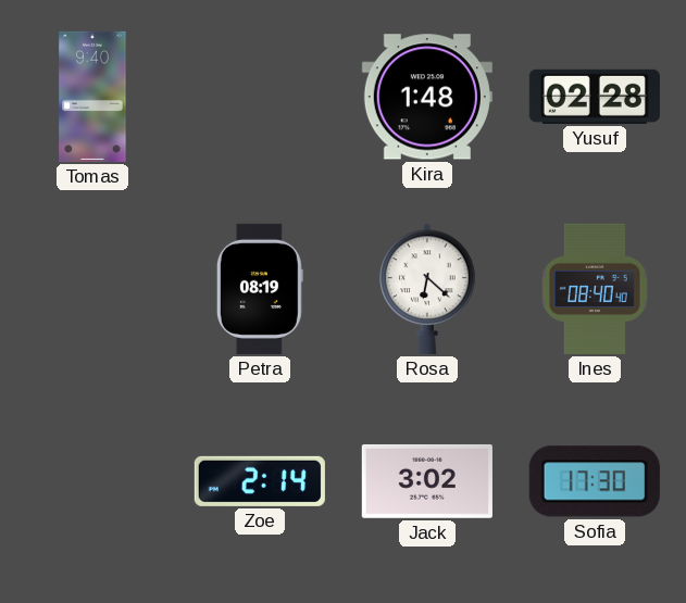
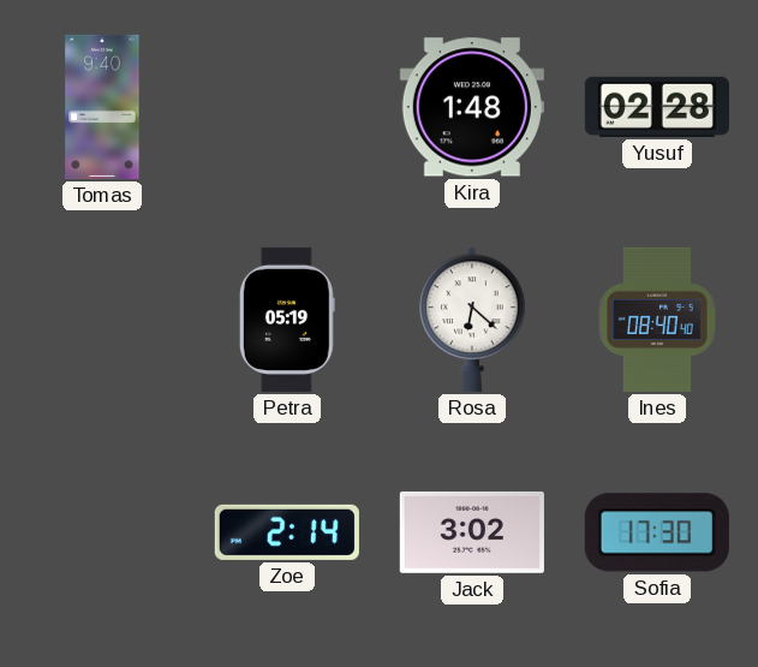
Petra: 08:19 -> 05:19 (287, 320)
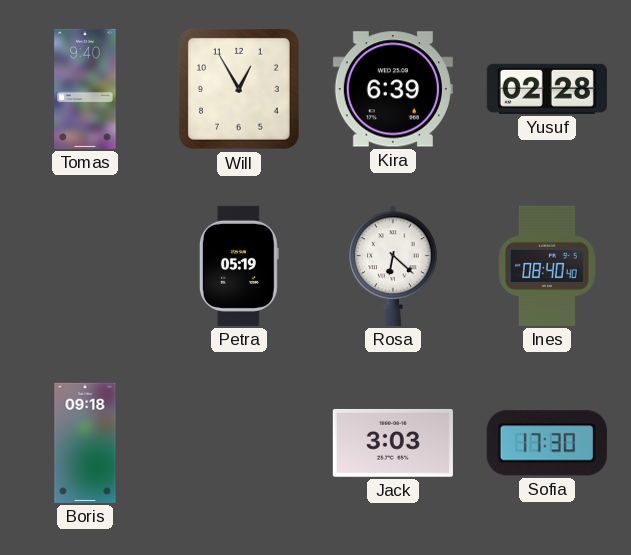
Will: none -> 12:55 (239, 89)
Kira: 1:48 -> 6:39 (393, 89)
Boris: none -> 09:18 (85, 443)
Zoe: 2:14 -> none (287, 532)
Jack: 3:02 -> 3:03 (393, 443)
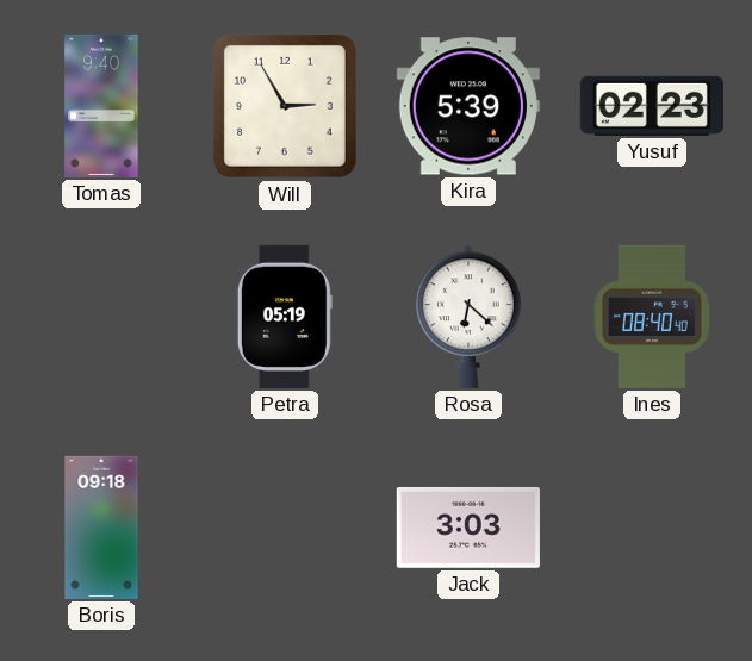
Will: 12:55 -> 2:55 (285, 106)
Kira: 6:39 -> 5:39 (468, 106)
Yusuf: 02:28 -> 02:23 (652, 106)
Sofia: 17:30 -> none (547, 443)
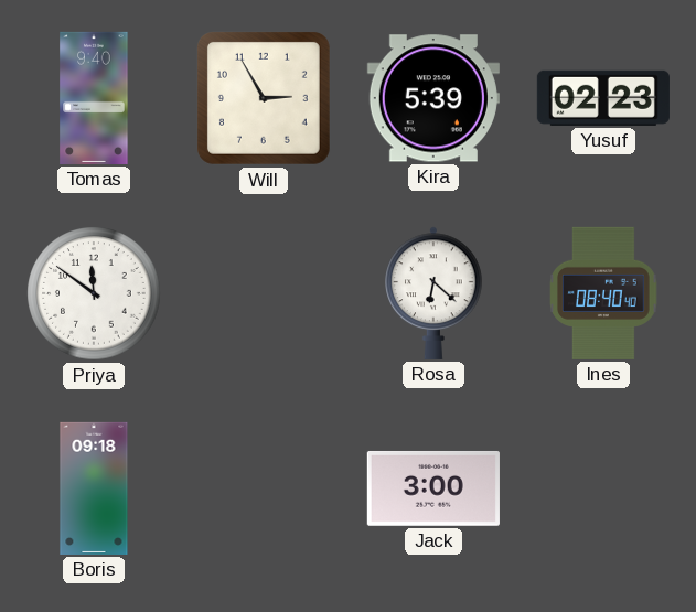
Priya: none -> 11:51 (94, 293)
Petra: 05:19 -> none (285, 317)
Jack: 3:03 -> 3:00 (433, 488)
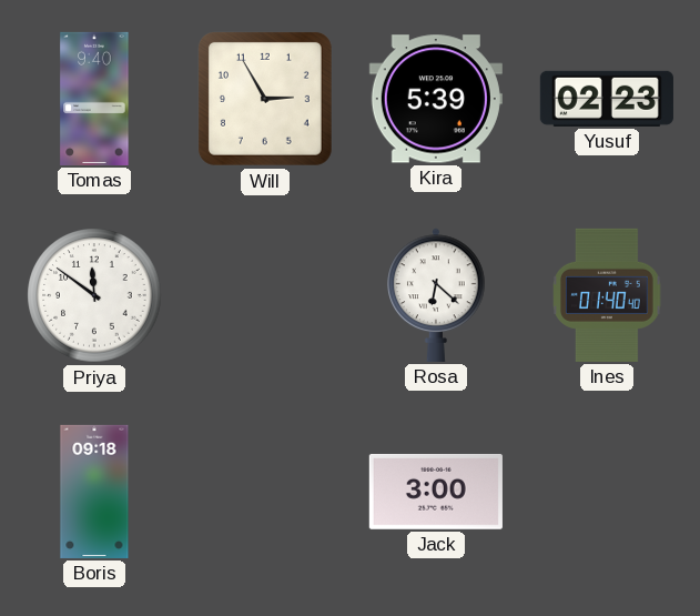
Ines: 08:40 -> 01:40 (607, 295)
